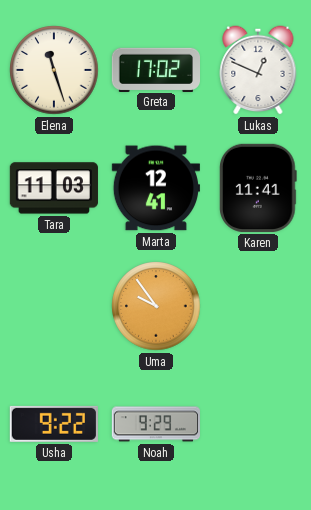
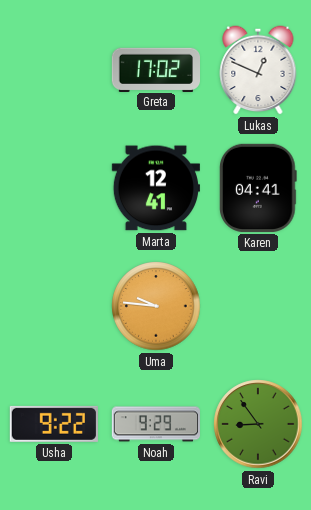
Elena: 11:27 -> none (54, 70)
Tara: 11:03 -> none (54, 188)
Karen: 11:41 -> 04:41 (259, 188)
Uma: 9:54 -> 9:46 (156, 306)
Ravi: none -> 8:54 (258, 424)
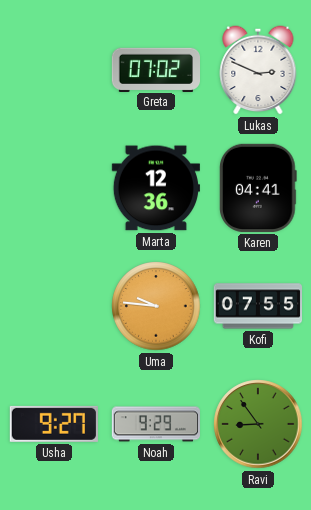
Greta: 17:02 -> 07:02 (155, 69)
Lukas: 12:49 -> 2:49 (258, 70)
Marta: 12:41 -> 12:36 (156, 188)
Kofi: none -> 07:55 (257, 306)
Usha: 9:22 -> 9:27 (54, 424)
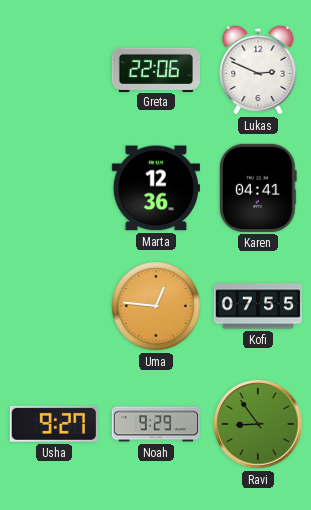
Greta: 07:02 -> 22:06 (155, 69)
Uma: 9:46 -> 12:46 (156, 306)
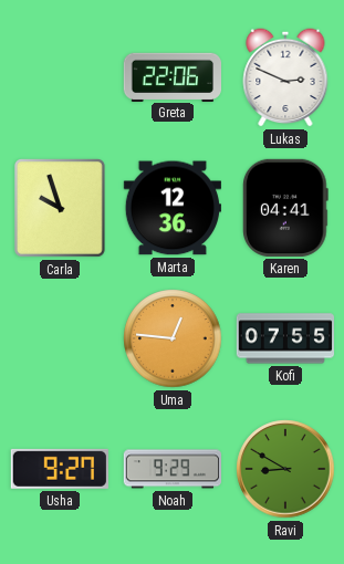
Carla: none -> 9:57 (61, 209)
Ravi: 8:54 -> 8:50 (285, 469)
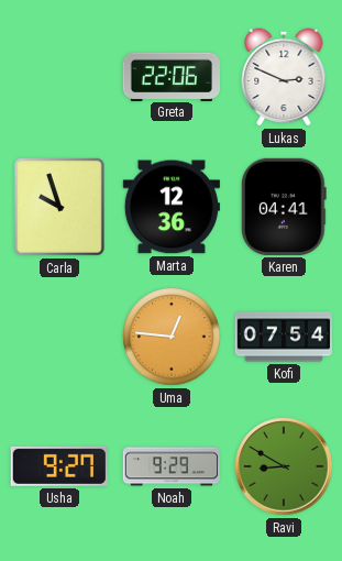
Kofi: 07:55 -> 07:54 (283, 337)
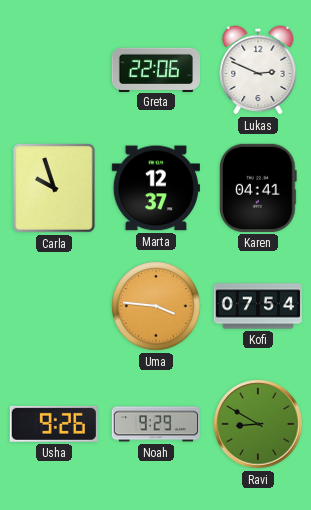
Marta: 12:36 -> 12:37 (156, 188)
Uma: 12:46 -> 3:46 (156, 306)
Usha: 9:27 -> 9:26 (54, 424)
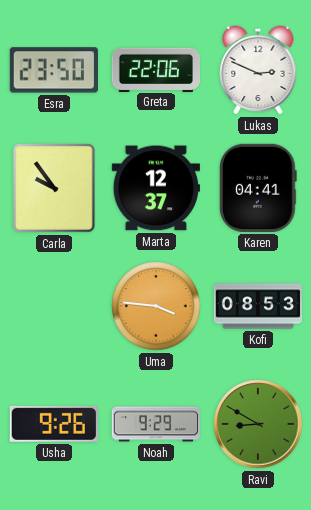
Esra: none -> 23:50 (54, 70)
Carla: 9:57 -> 9:54 (55, 189)
Kofi: 07:54 -> 08:53 (257, 306)
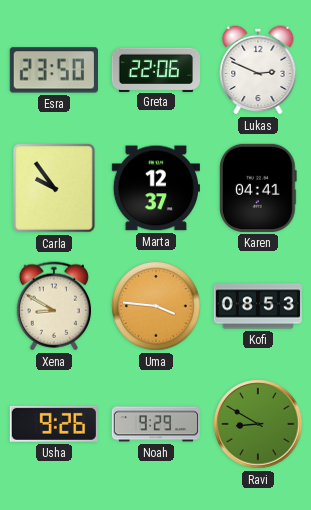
Xena: none -> 8:50 (53, 306)
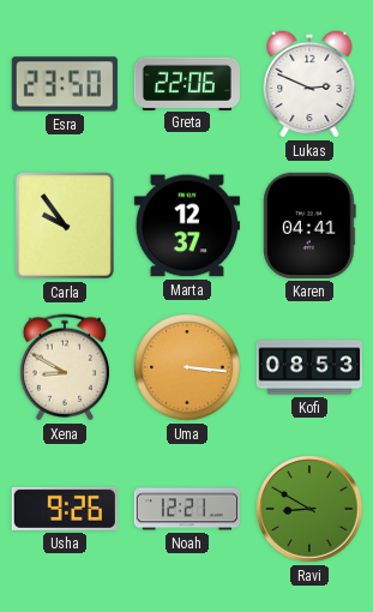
Uma: 3:46 -> 3:16 (187, 367)
Noah: 9:29 -> 12:21 (186, 509)
